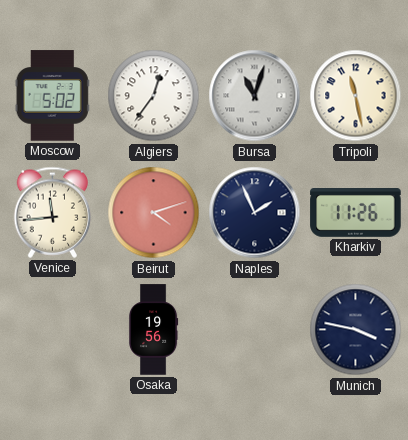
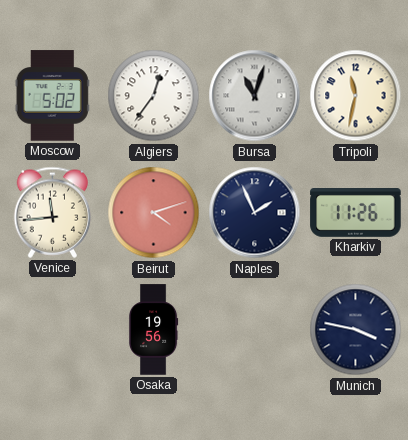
Tripoli: 11:28 -> 11:32 (356, 96)
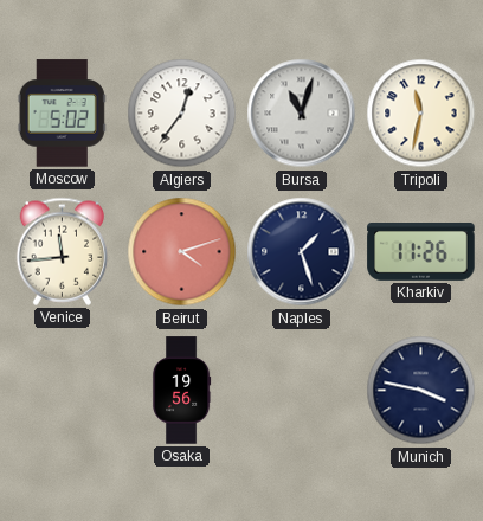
Naples: 1:56 -> 1:27 (302, 252)
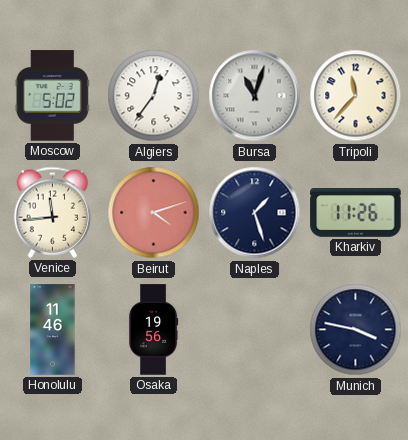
Tripoli: 11:32 -> 11:37 (356, 96)
Honolulu: none -> 11:46 (53, 330)
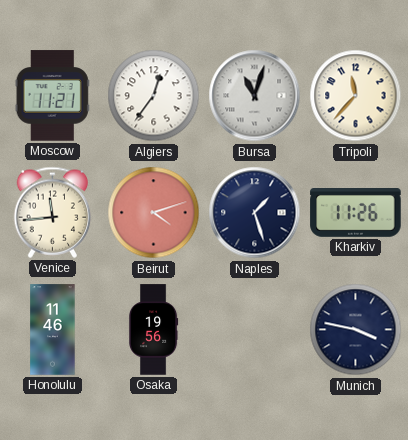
Moscow: 5:02 -> 11:21 (52, 96)
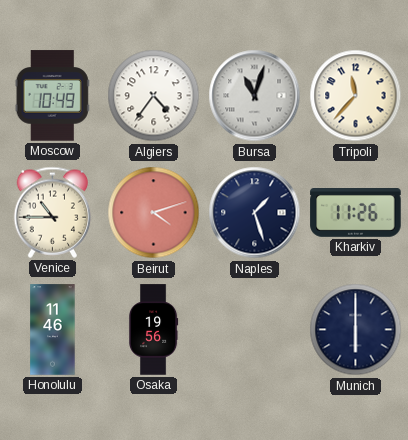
Moscow: 11:21 -> 10:49 (52, 96)
Algiers: 12:36 -> 4:36 (154, 96)
Venice: 11:44 -> 10:45 (53, 212)
Munich: 3:47 -> 6:00 (356, 330)
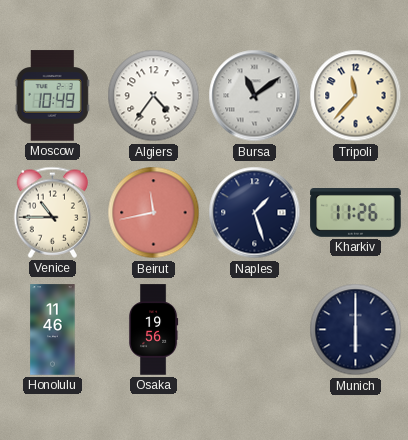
Bursa: 11:03 -> 11:09 (255, 96)
Beirut: 4:12 -> 11:43 (154, 213)
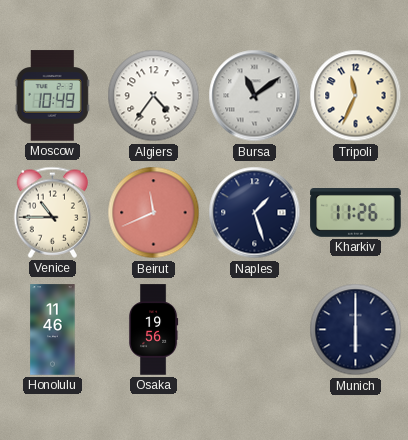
Tripoli: 11:37 -> 11:34 (356, 96)
Beirut: 11:43 -> 11:41 (154, 213)
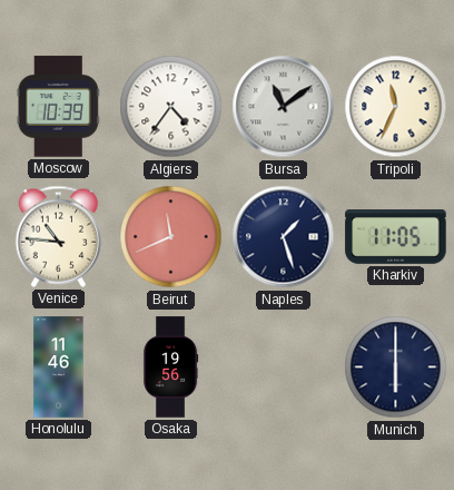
Moscow: 10:49 -> 10:39 (58, 107)
Venice: 10:45 -> 10:46 (59, 236)
Kharkiv: 11:26 -> 11:05 (396, 237)
